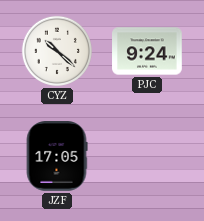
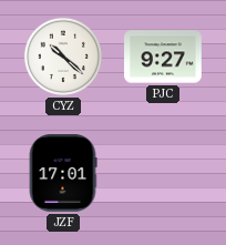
PJC: 9:24 -> 9:27 (163, 57)
JZF: 17:05 -> 17:01 (63, 173)
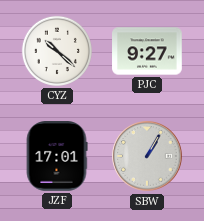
SBW: none -> 1:05 (147, 156)
